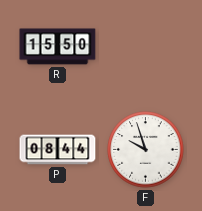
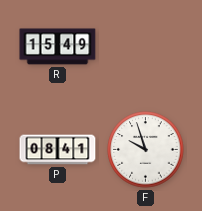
R: 15:50 -> 15:49 (58, 47)
P: 08:44 -> 08:41 (58, 150)
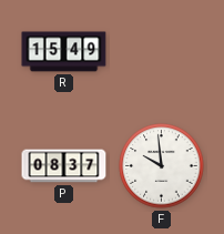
P: 08:41 -> 08:37 (64, 166)
F: 9:57 -> 9:59 (162, 166)
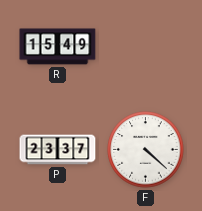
P: 08:37 -> 23:37 (58, 150)
F: 9:59 -> 4:22 (146, 150)
